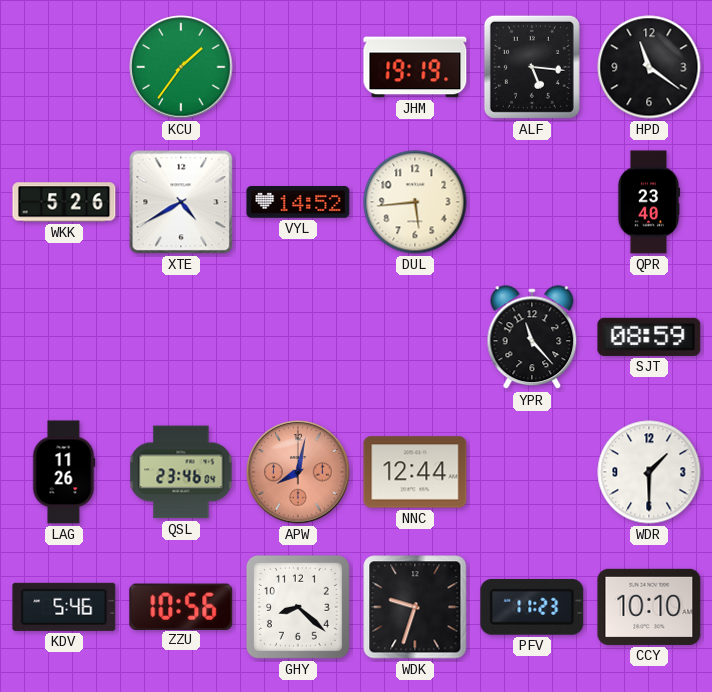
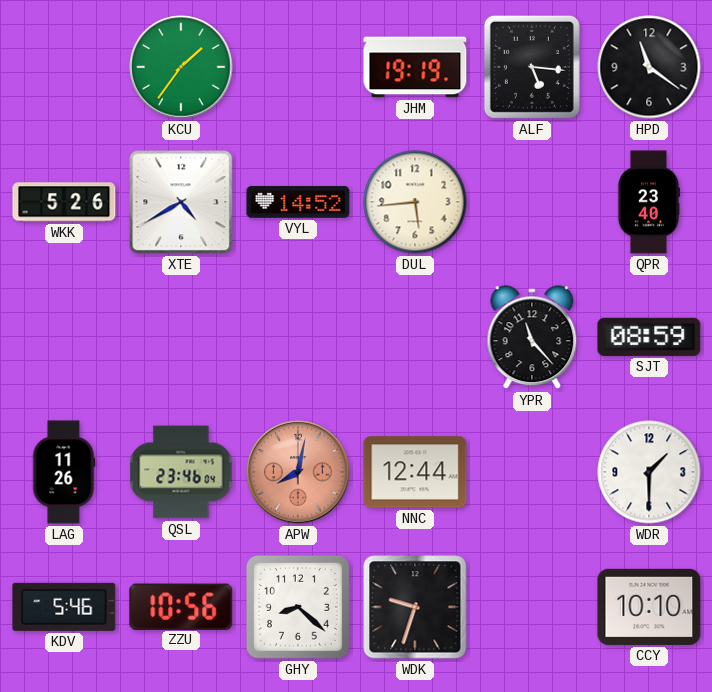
PFV: 11:23 -> none (532, 607)
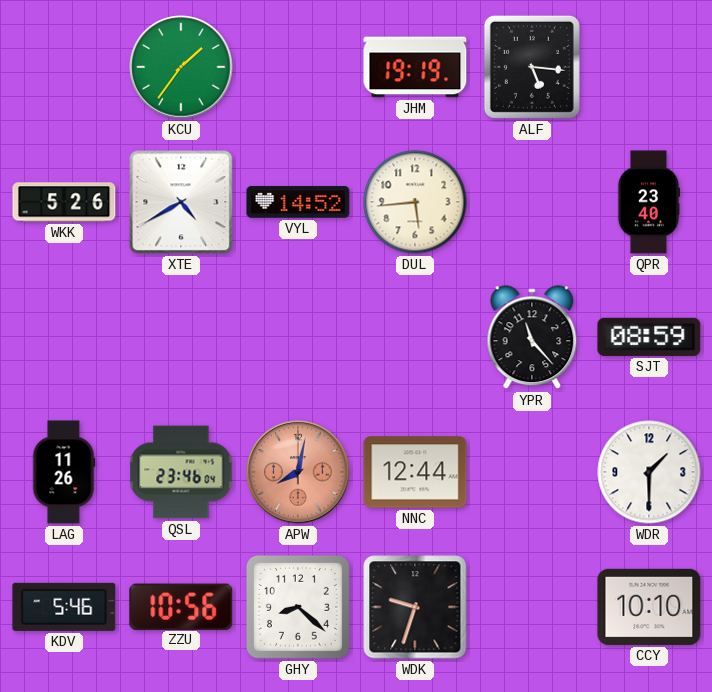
HPD: 11:21 -> none (649, 67)
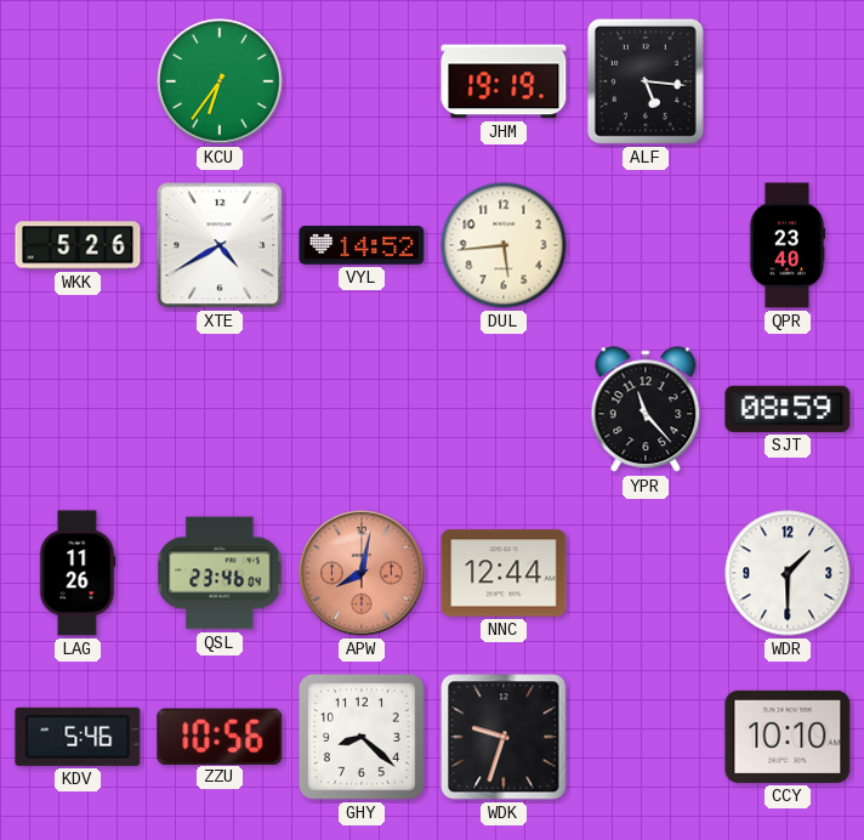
KCU: 1:36 -> 6:36 (220, 81)
